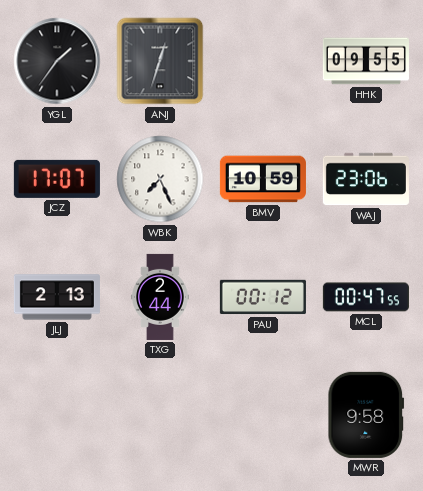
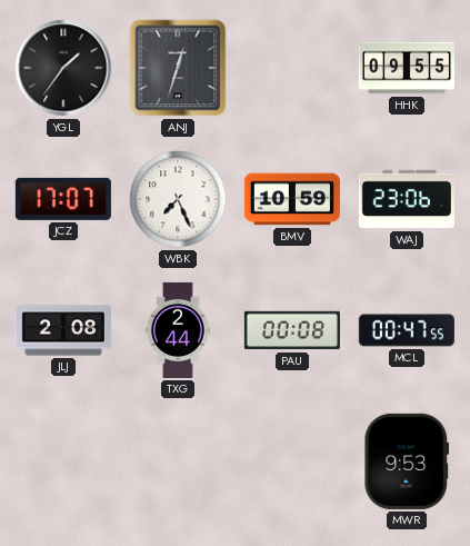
JLJ: 2:13 -> 2:08 (63, 330)
PAU: 00:12 -> 00:08 (292, 330)
MWR: 9:58 -> 9:53 (407, 461)
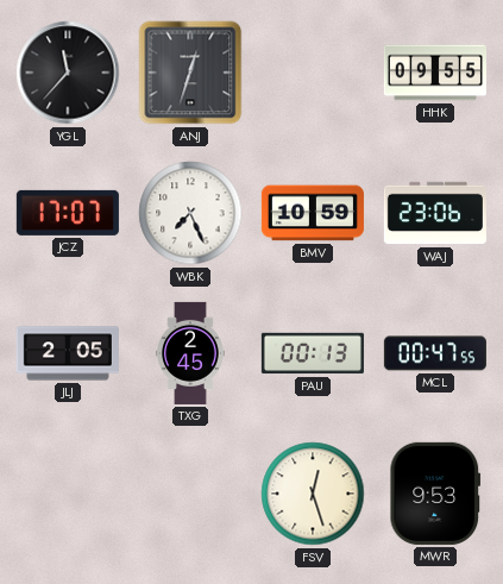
YGL: 1:36 -> 11:37 (68, 73)
JLJ: 2:08 -> 2:05 (68, 353)
TXG: 2:44 -> 2:45 (191, 353)
PAU: 00:08 -> 00:13 (313, 353)
FSV: none -> 12:27 (313, 494)
